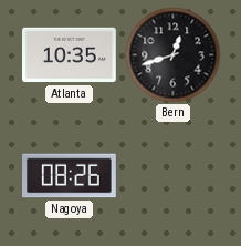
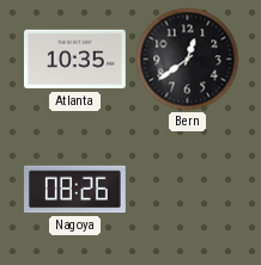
Bern: 12:42 -> 12:39 (188, 60)
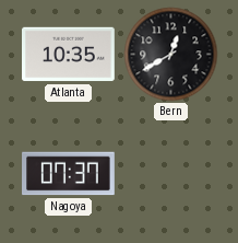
Bern: 12:39 -> 12:40 (171, 55)
Nagoya: 08:26 -> 07:37 (69, 174)
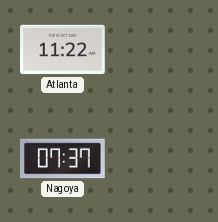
Atlanta: 10:35 -> 11:22 (63, 50)
Bern: 12:40 -> none (171, 55)
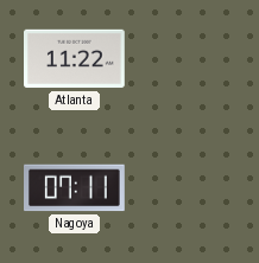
Nagoya: 07:37 -> 07:11 (75, 188)
